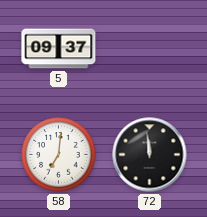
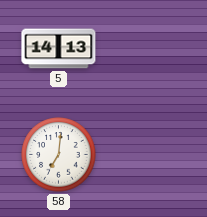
5: 09:37 -> 14:13 (59, 49)
72: 11:59 -> none (150, 155)
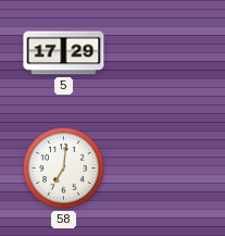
5: 14:13 -> 17:29 (64, 53)
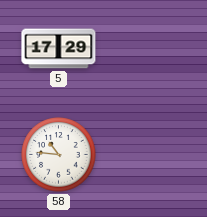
58: 7:01 -> 10:46 (59, 155)
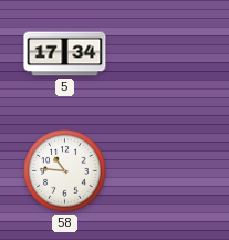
5: 17:29 -> 17:34 (65, 54)
